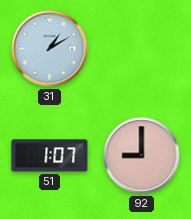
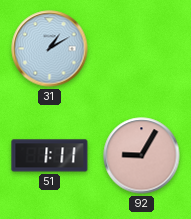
51: 1:07 -> 1:11 (50, 156)
92: 9:00 -> 9:05 (142, 156)
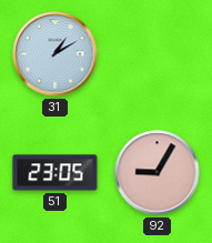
51: 1:11 -> 23:05 (55, 173)
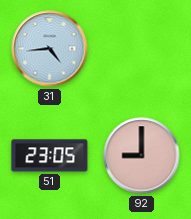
31: 1:10 -> 4:44 (50, 49)
92: 9:05 -> 9:00 (142, 156)
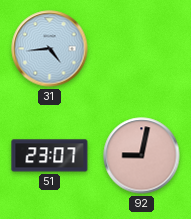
51: 23:05 -> 23:07 (50, 156)
92: 9:00 -> 9:02 (142, 156)
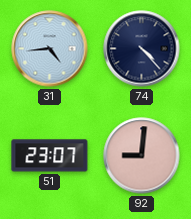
74: none -> 4:23 (142, 49)
92: 9:02 -> 9:01 (142, 156)
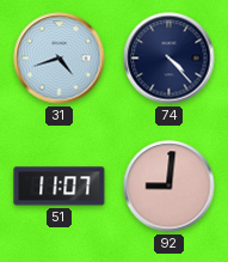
31: 4:44 -> 4:42 (60, 59)
51: 23:07 -> 11:07 (60, 187)
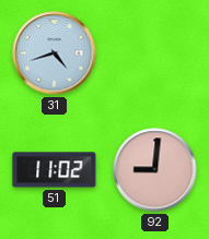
74: 4:23 -> none (170, 59)
51: 11:07 -> 11:02 (55, 170)
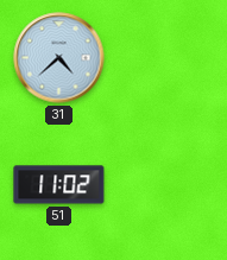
31: 4:42 -> 4:38 (59, 58)
92: 9:01 -> none (155, 170)
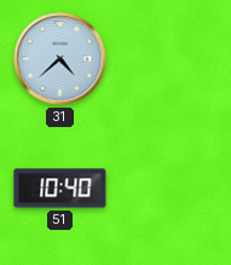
51: 11:02 -> 10:40 (60, 189)
